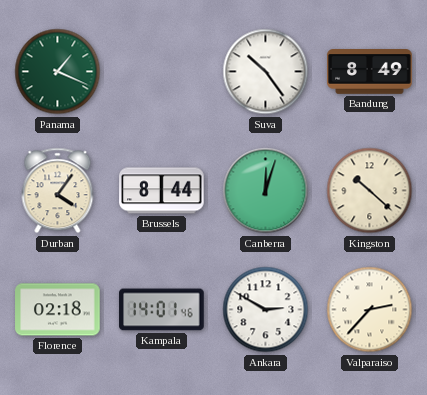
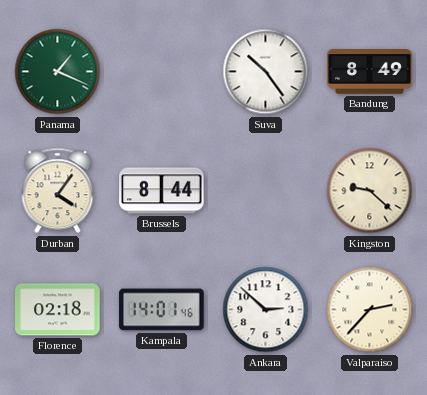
Canberra: 12:03 -> none (266, 191)
Kingston: 10:22 -> 9:22 (370, 191)
Ankara: 2:50 -> 2:52 (266, 310)
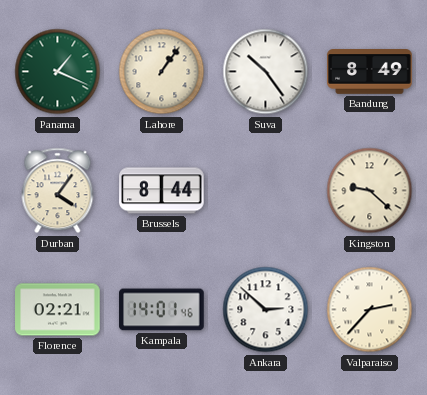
Lahore: none -> 1:06 (162, 72)
Florence: 02:18 -> 02:21 (58, 310)
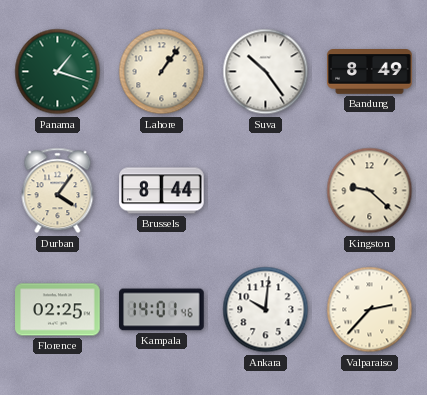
Panama: 1:19 -> 1:18 (58, 72)
Florence: 02:21 -> 02:25 (58, 310)
Ankara: 2:52 -> 10:01 (266, 310)
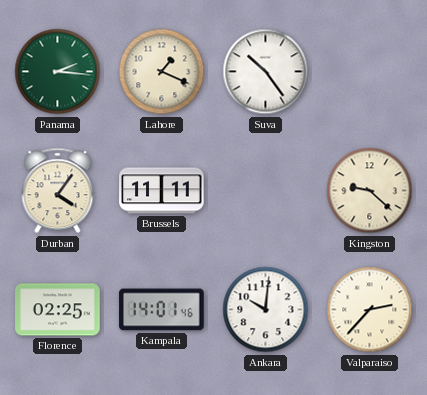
Panama: 1:18 -> 2:16 (58, 72)
Lahore: 1:06 -> 1:19 (162, 72)
Bandung: 8:49 -> none (370, 72)
Brussels: 8:44 -> 11:11 (162, 191)
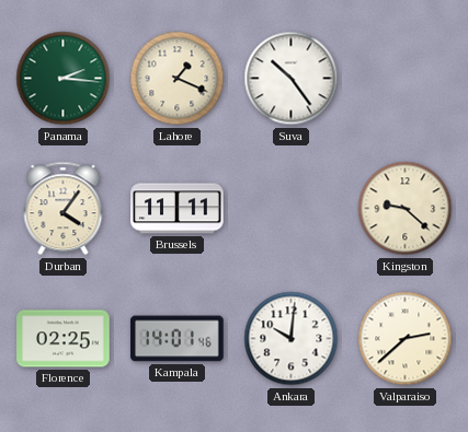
Valparaiso: 2:37 -> 2:38 (406, 339)
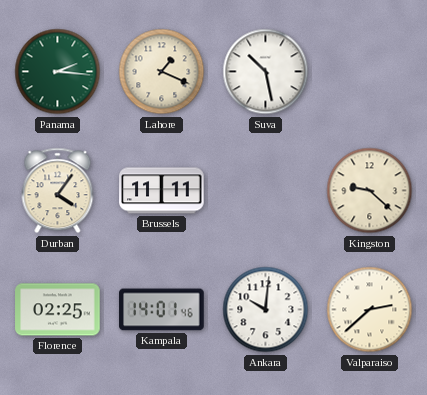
Suva: 10:24 -> 10:28 (266, 72)
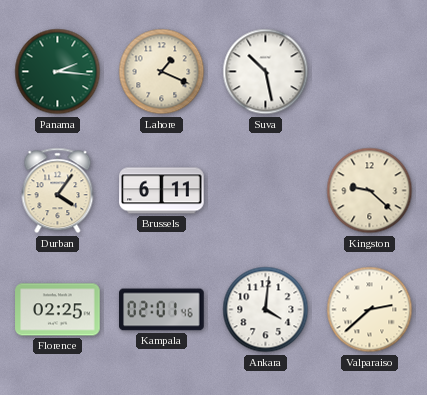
Brussels: 11:11 -> 6:11 (162, 191)
Kampala: 14:01 -> 02:01 (162, 310)
Ankara: 10:01 -> 4:01 (266, 310)
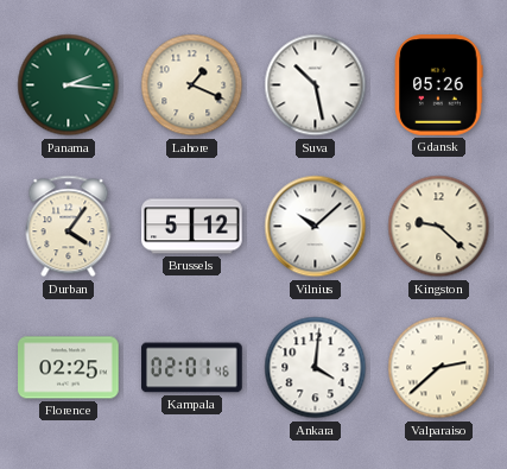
Gdansk: none -> 05:26 (439, 85)
Brussels: 6:11 -> 5:12 (192, 227)
Vilnius: none -> 10:08 (316, 227)
